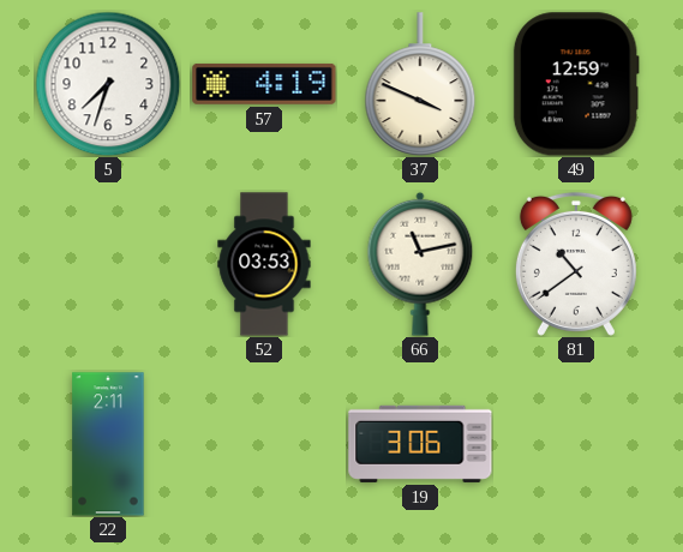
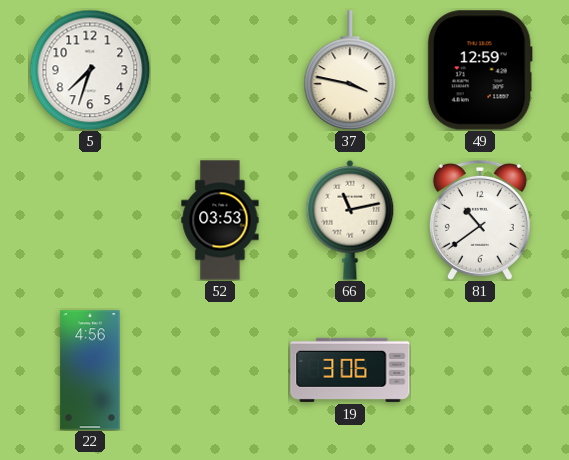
57: 4:19 -> none (264, 84)
37: 3:49 -> 3:47 (350, 70)
22: 2:11 -> 4:56 (90, 370)
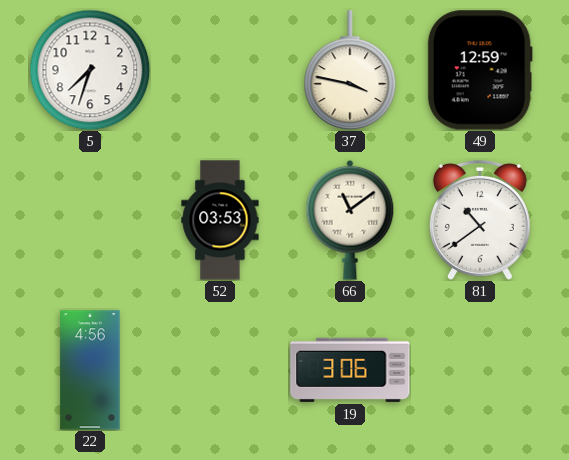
66: 11:13 -> 11:09 (350, 220)
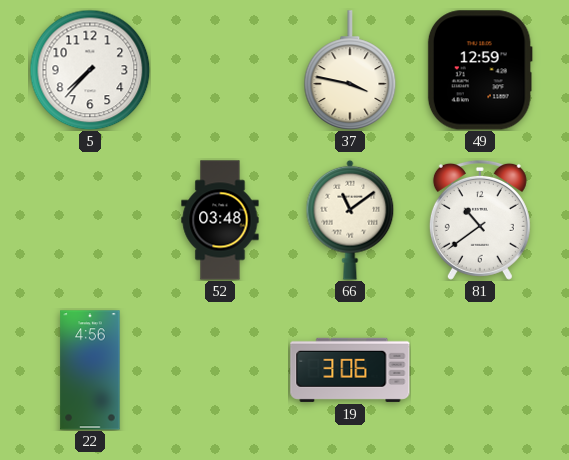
5: 7:33 -> 7:37 (90, 70)
52: 03:53 -> 03:48 (220, 220)
